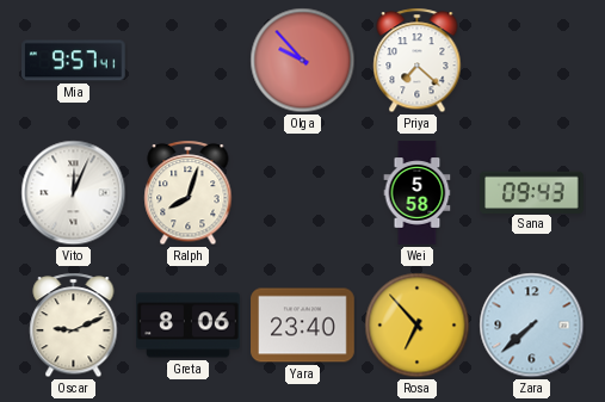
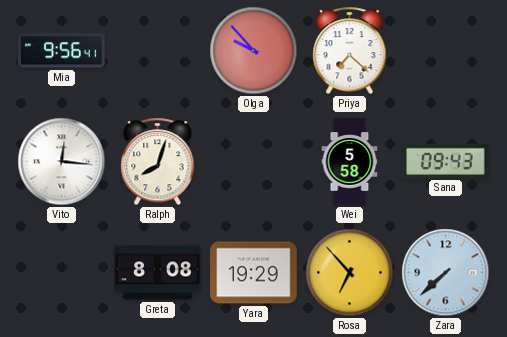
Mia: 9:57 -> 9:56 (62, 51)
Vito: 12:04 -> 12:16 (62, 162)
Oscar: 9:11 -> none (74, 326)
Greta: 8:06 -> 8:08 (158, 273)
Yara: 23:40 -> 19:29 (254, 273)
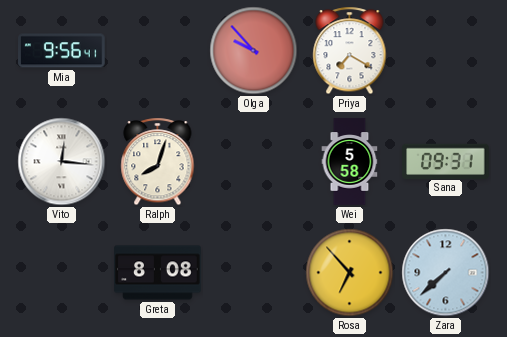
Priya: 7:22 -> 7:20 (350, 51)
Sana: 09:43 -> 09:31 (446, 161)
Yara: 19:29 -> none (254, 273)
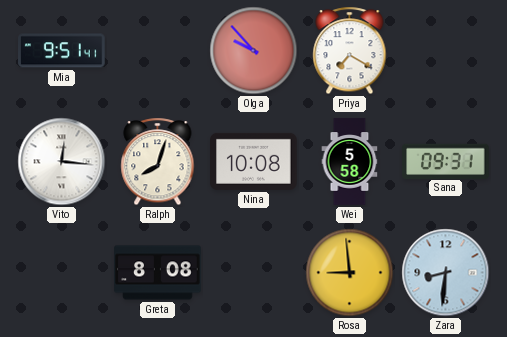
Mia: 9:56 -> 9:51 (62, 51)
Nina: none -> 10:08 (254, 161)
Rosa: 6:53 -> 8:59 (350, 273)
Zara: 7:38 -> 8:31 (446, 273)
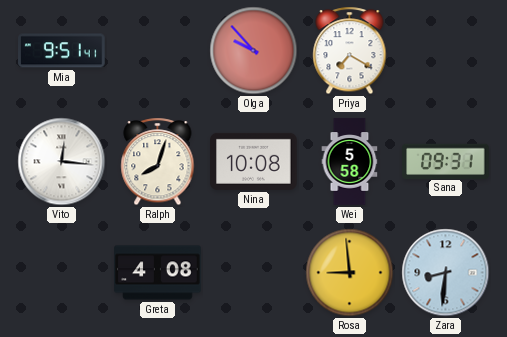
Greta: 8:08 -> 4:08 (158, 273)
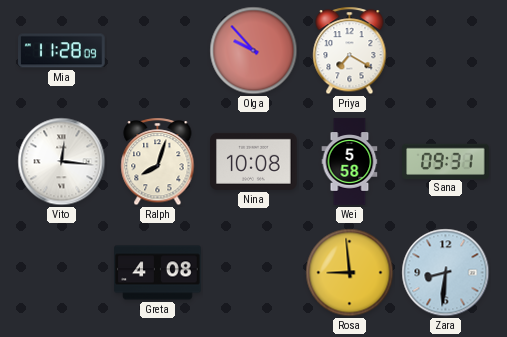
Mia: 9:51 -> 11:28 (62, 51)
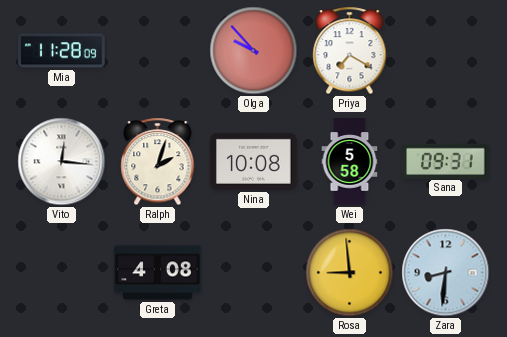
Ralph: 8:03 -> 2:03 (158, 162)
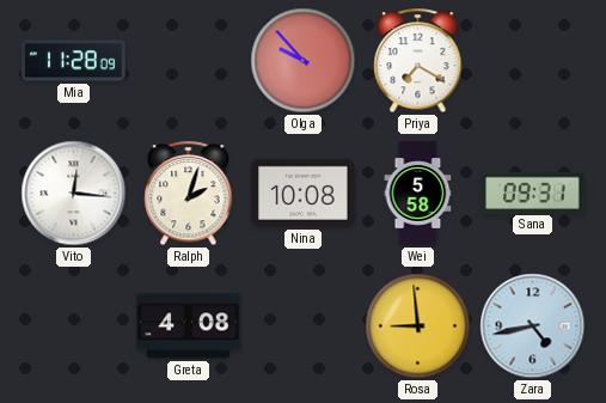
Zara: 8:31 -> 4:43 (533, 326)
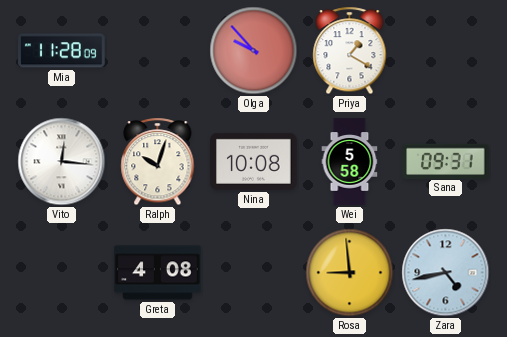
Priya: 7:20 -> 1:20 (350, 51)
Ralph: 2:03 -> 10:03 (158, 162)
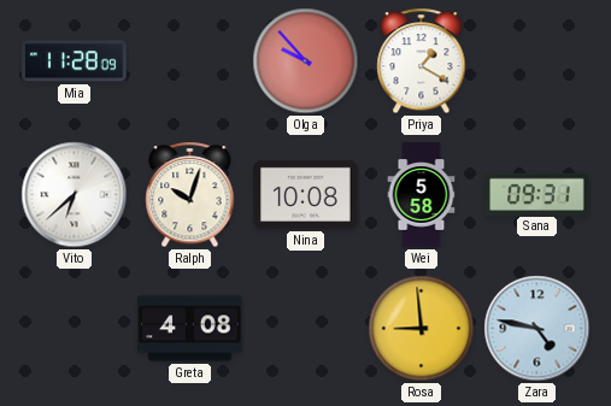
Vito: 12:16 -> 6:38 (75, 195)
Zara: 4:43 -> 4:47 (537, 329)
